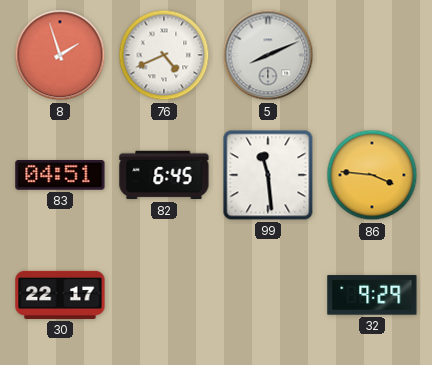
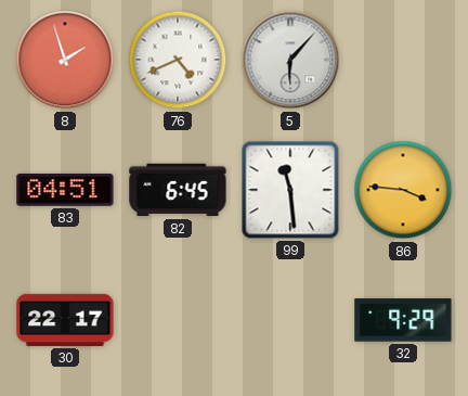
5: 8:11 -> 6:07 (290, 60)
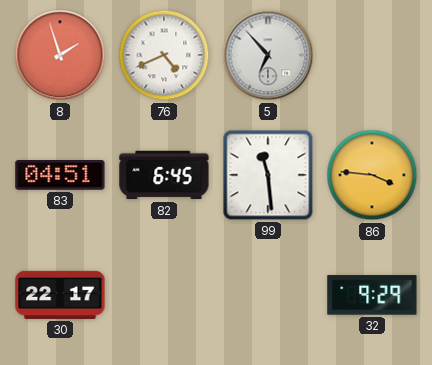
5: 6:07 -> 6:53 (268, 55)
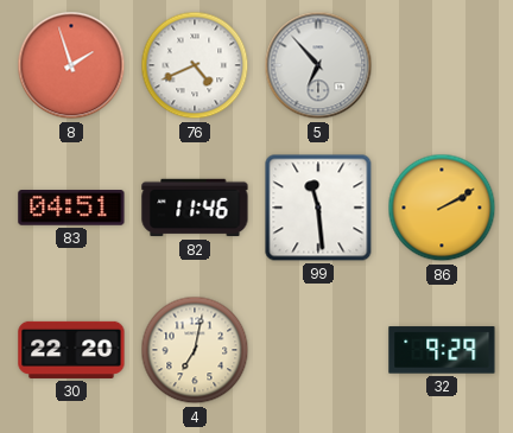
82: 6:45 -> 11:46 (195, 208)
86: 3:46 -> 2:10 (442, 208)
30: 22:17 -> 22:20 (71, 350)
4: none -> 7:02 (195, 350)
